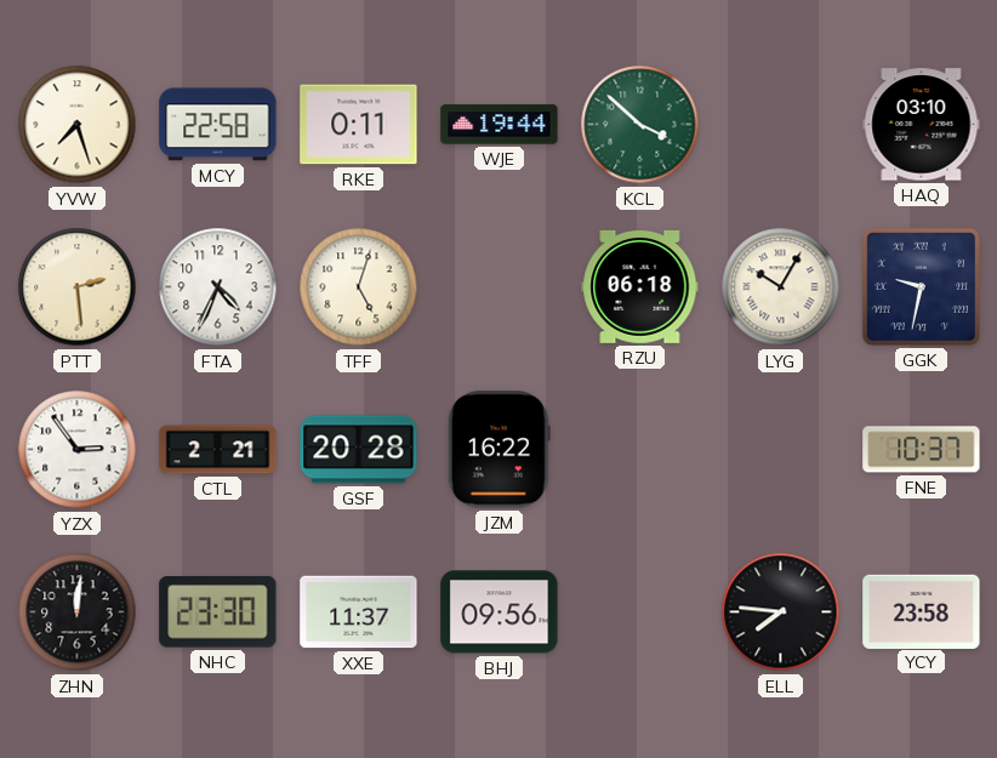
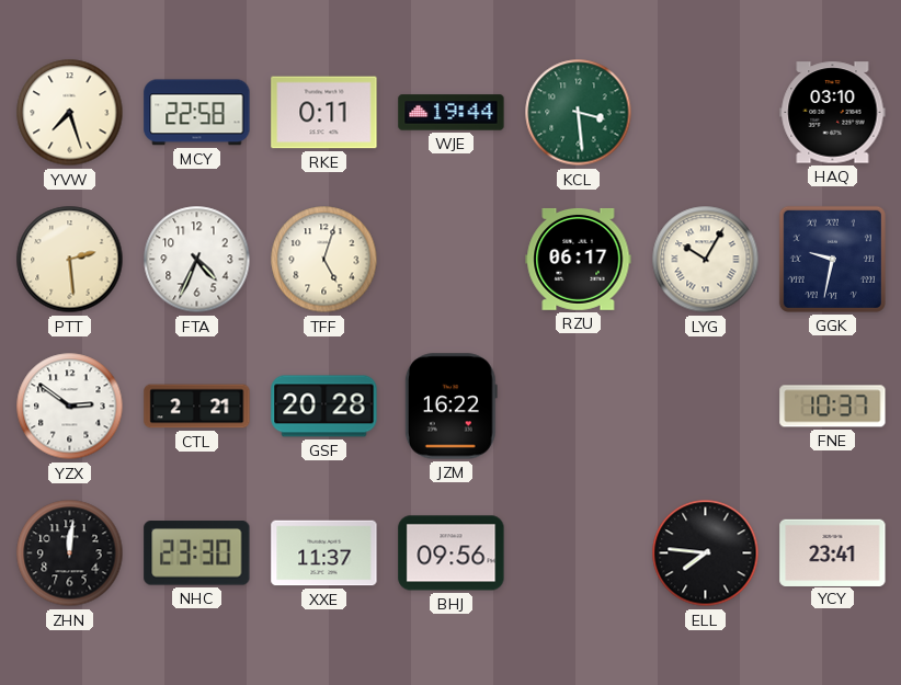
KCL: 3:52 -> 3:29 (579, 113)
RZU: 06:18 -> 06:17 (579, 259)
YZX: 2:54 -> 2:51 (70, 407)
YCY: 23:58 -> 23:41 (833, 552)
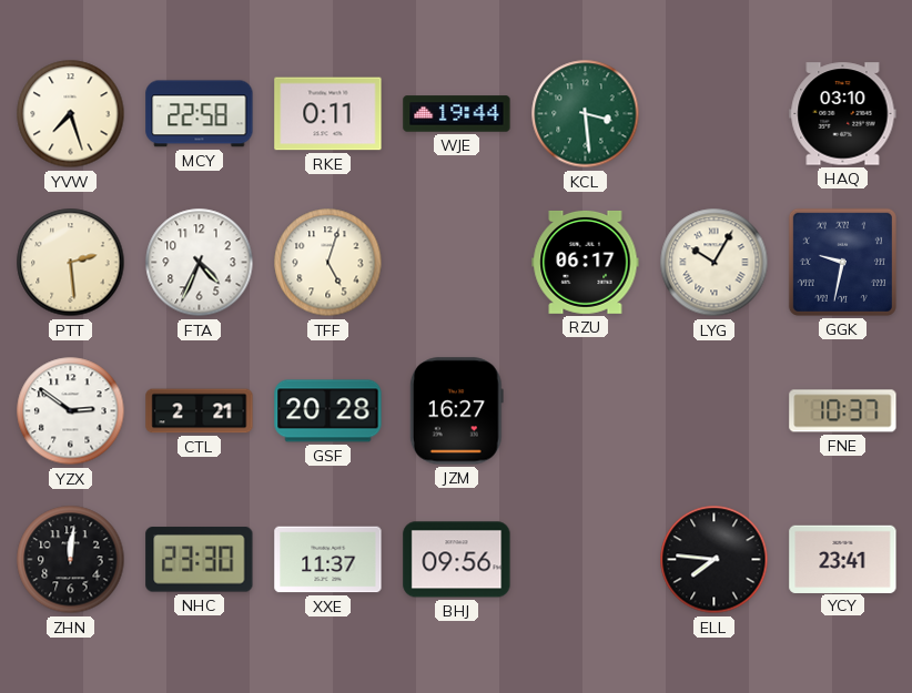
JZM: 16:22 -> 16:27 (456, 411)
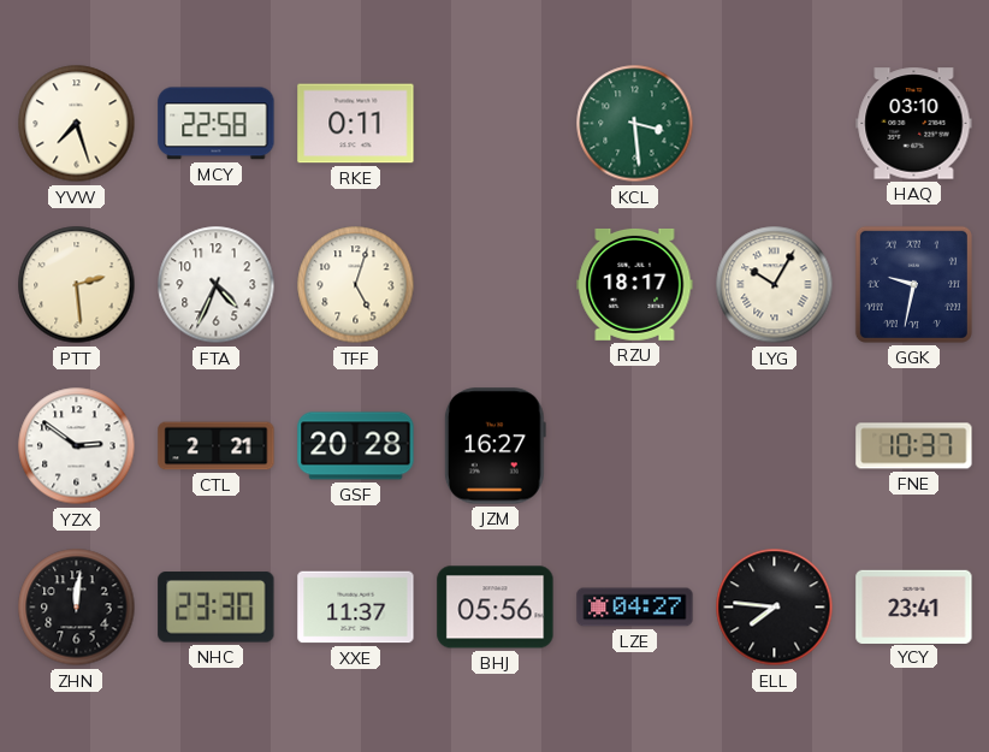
WJE: 19:44 -> none (457, 114)
RZU: 06:17 -> 18:17 (635, 284)
BHJ: 09:56 -> 05:56 (496, 608)
LZE: none -> 04:27 (635, 608)
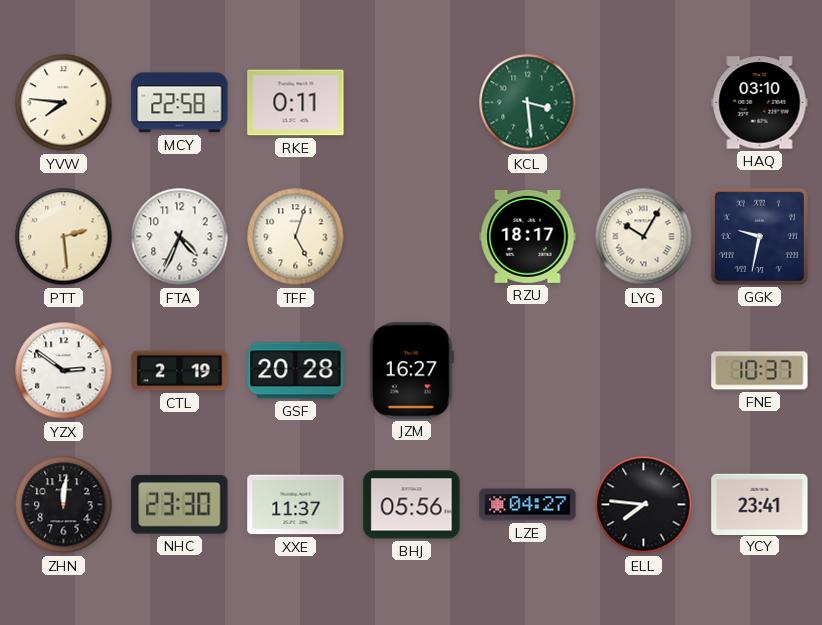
YVW: 7:27 -> 7:46 (64, 103)
CTL: 2:21 -> 2:19 (180, 371)
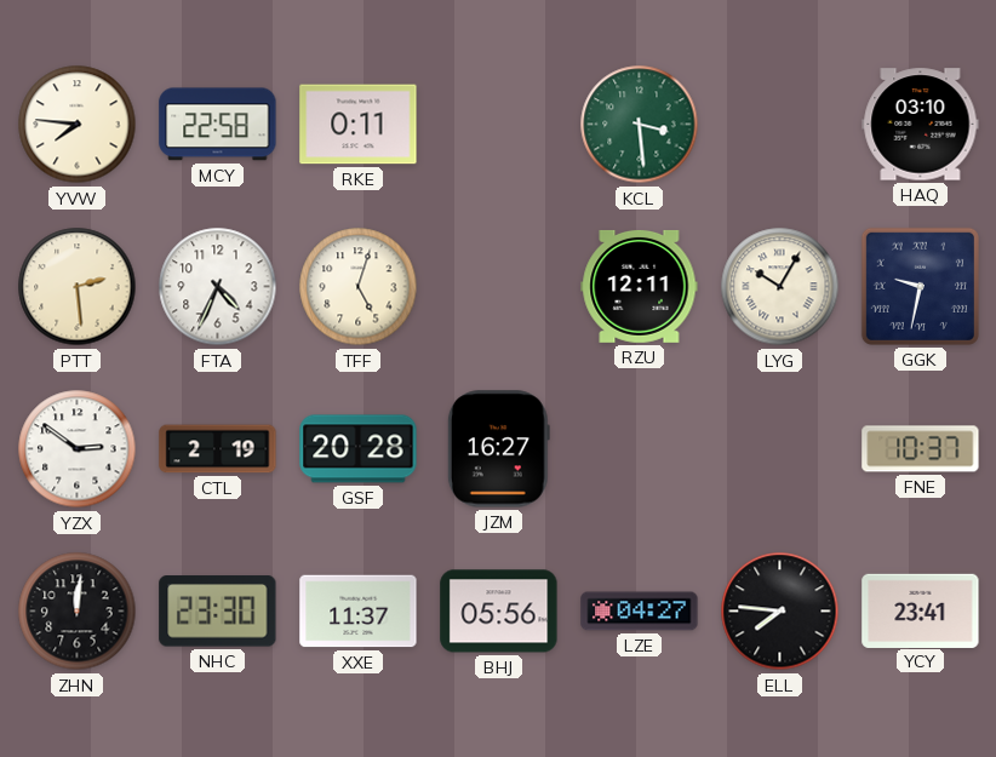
RZU: 18:17 -> 12:11 (640, 286)
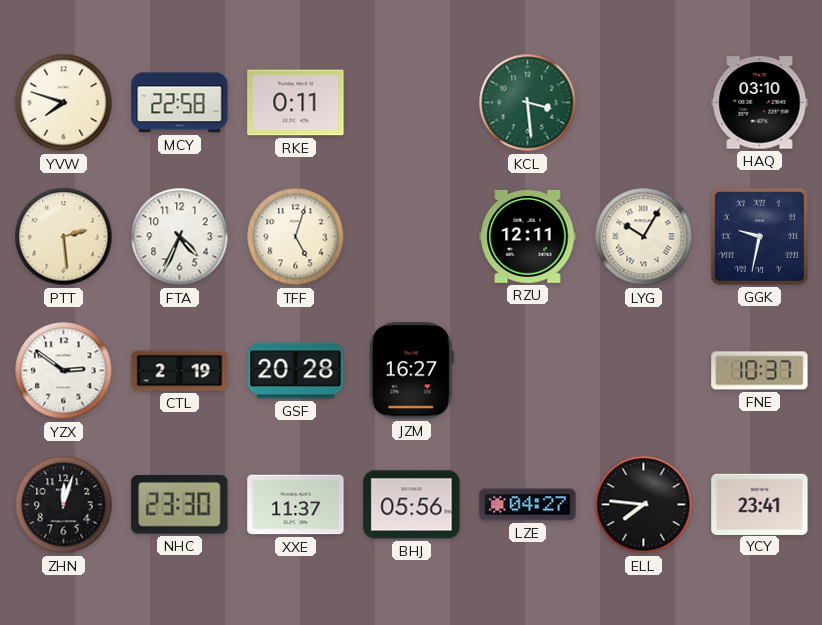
YVW: 7:46 -> 7:48 (64, 103)
ZHN: 12:01 -> 12:03 (64, 505)
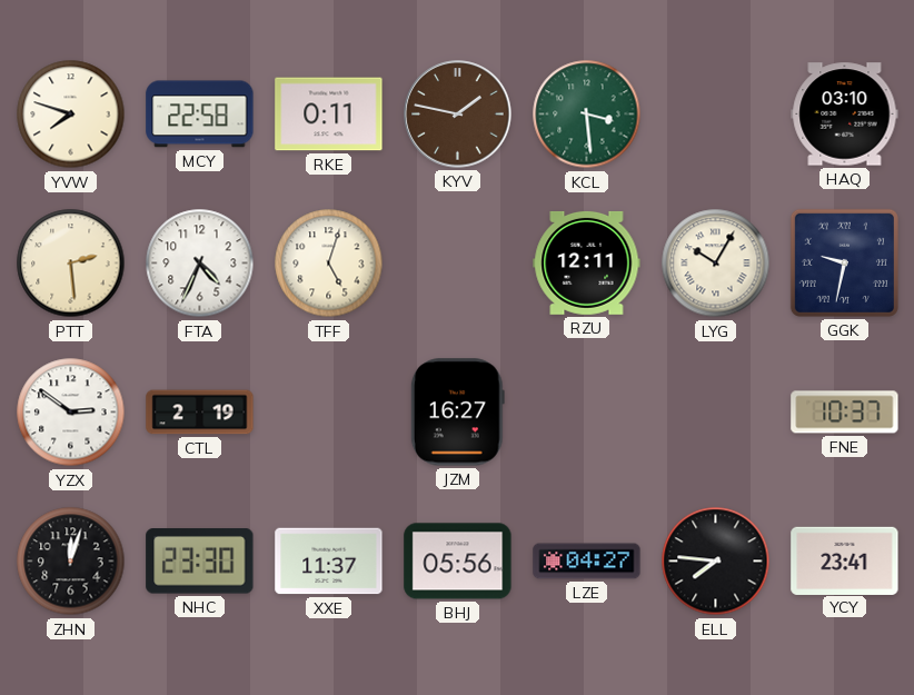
KYV: none -> 1:47 (458, 115)
GSF: 20:28 -> none (296, 371)
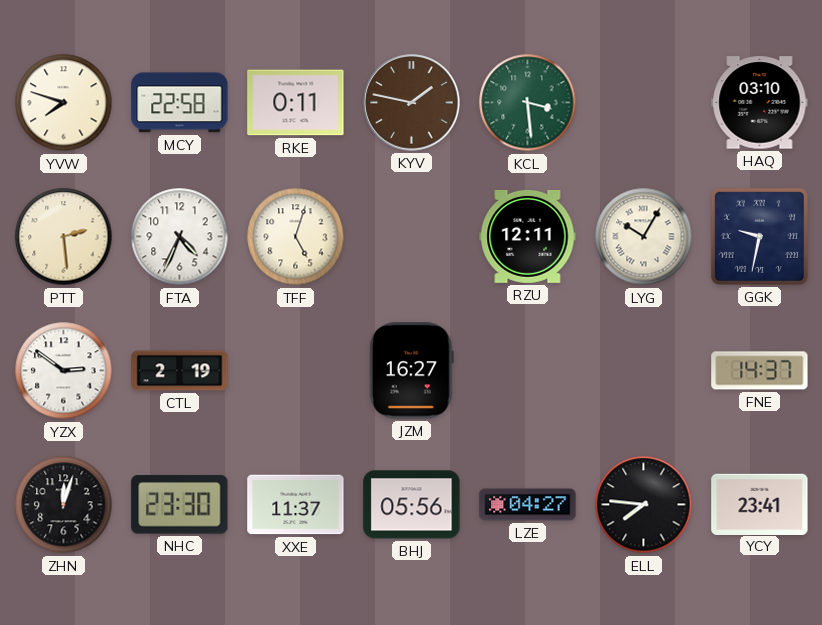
FNE: 10:37 -> 14:37 (760, 371)
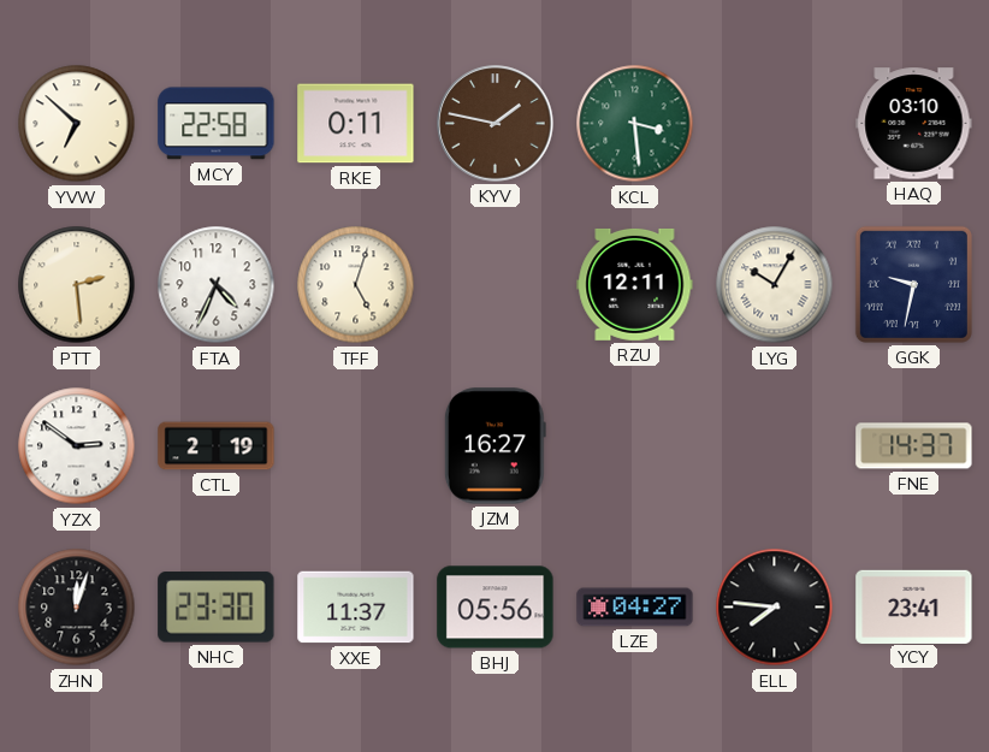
YVW: 7:48 -> 6:52 (77, 124)
